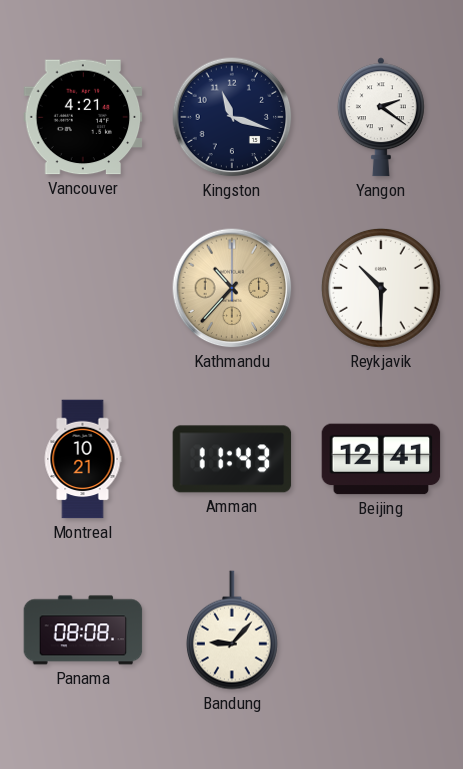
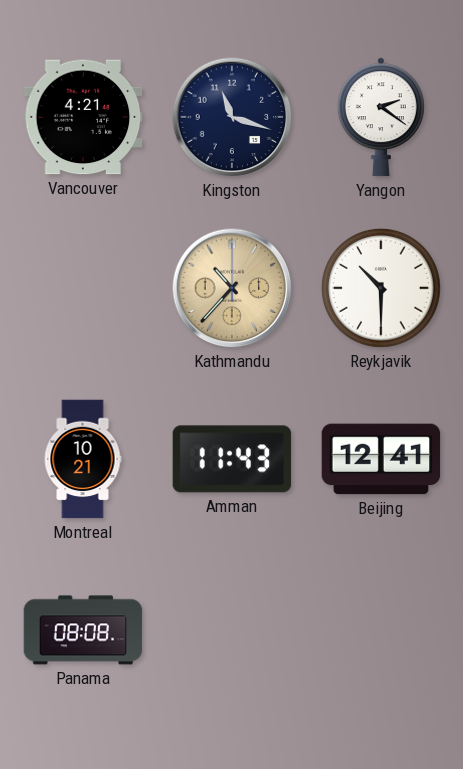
Bandung: 9:07 -> none (232, 630)
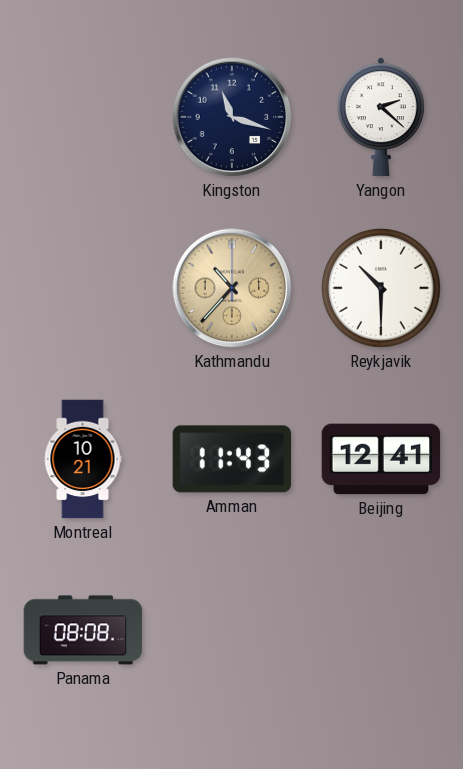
Vancouver: 4:21 -> none (83, 117)
Yangon: 2:21 -> 2:22 (381, 117)
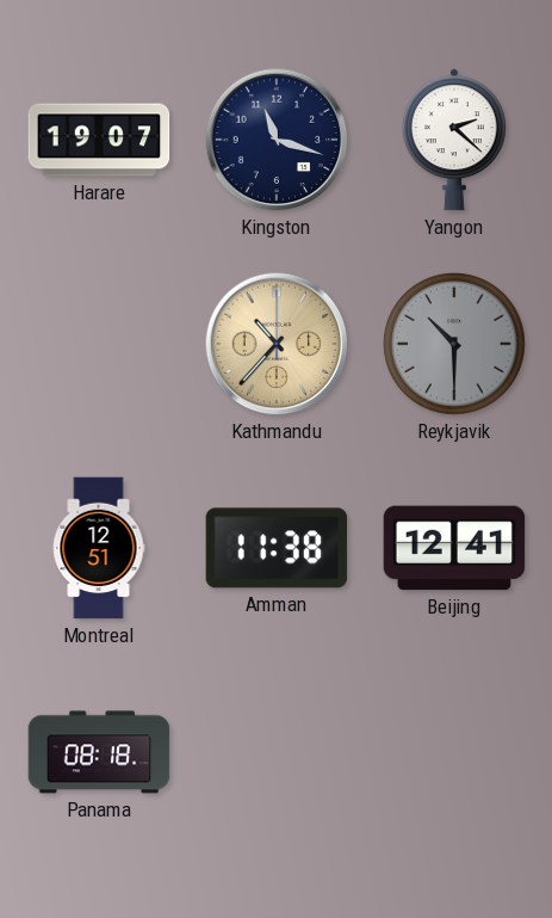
Harare: none -> 19:07 (99, 140)
Reykjavik dial: white -> grey (454, 344)
Montreal: 10:21 -> 12:51 (99, 548)
Amman: 11:43 -> 11:38 (277, 548)
Panama: 08:08 -> 08:18 (99, 752)
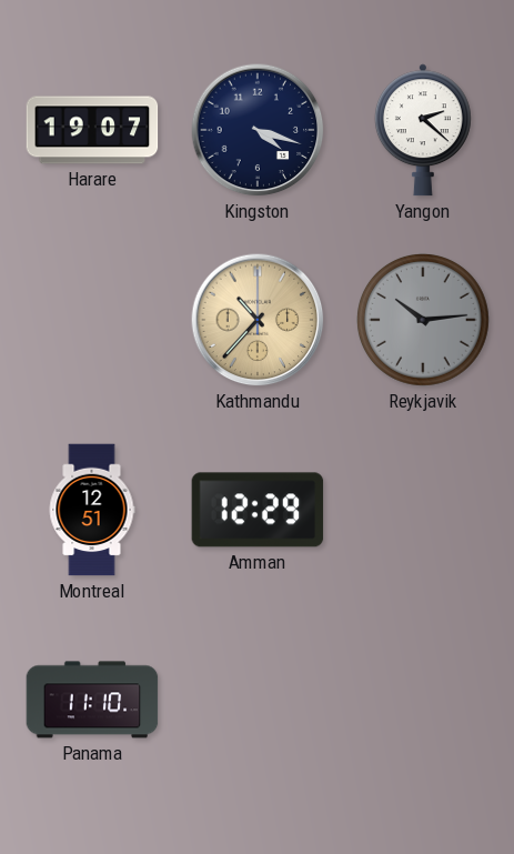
Kingston: 11:18 -> 4:18 (258, 130)
Reykjavik: 10:30 -> 10:14 (423, 320)
Amman: 11:38 -> 12:29 (258, 510)
Beijing: 12:41 -> none (454, 548)
Panama: 08:18 -> 11:10 (92, 700)
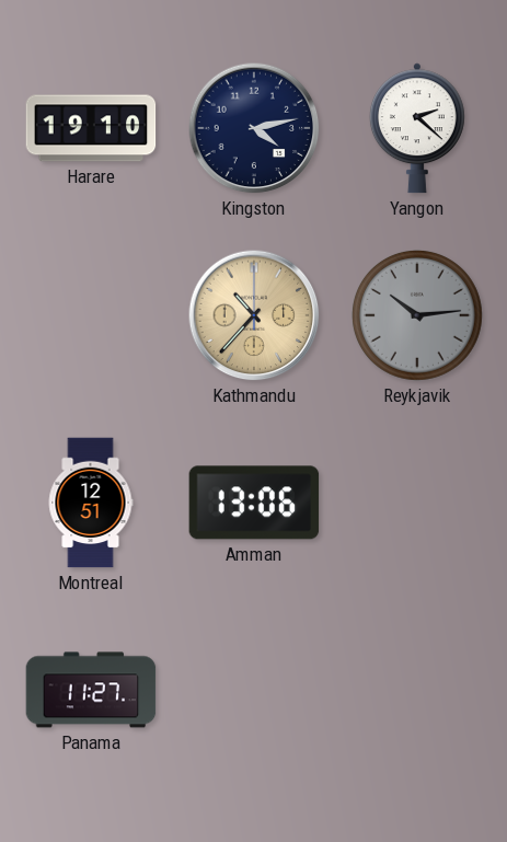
Harare: 19:07 -> 19:10 (91, 128)
Kingston: 4:18 -> 4:13 (254, 128)
Amman: 12:29 -> 13:06 (254, 503)
Panama: 11:10 -> 11:27 (91, 690)
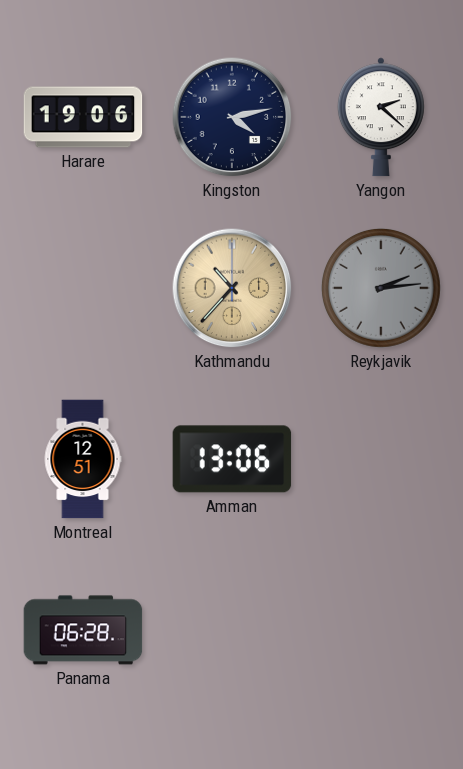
Harare: 19:10 -> 19:06 (83, 117)
Reykjavik: 10:14 -> 2:14 (381, 288)
Panama: 11:27 -> 06:28 (83, 630)
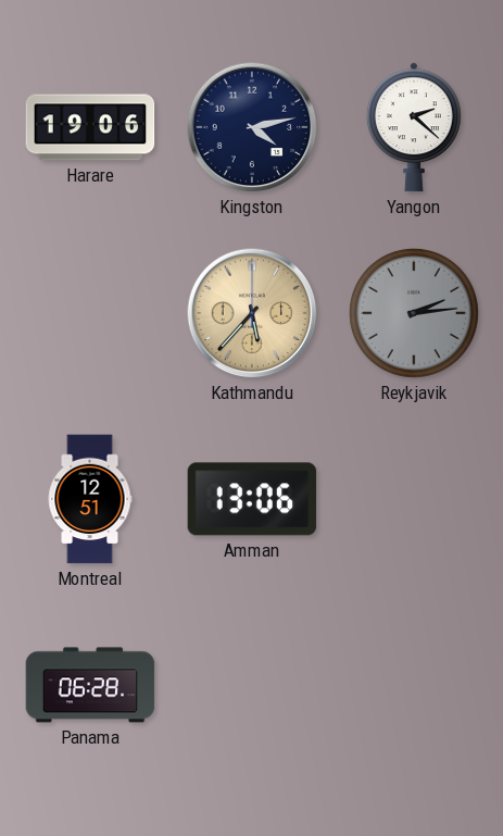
Kathmandu: 10:37 -> 5:37 (252, 313)
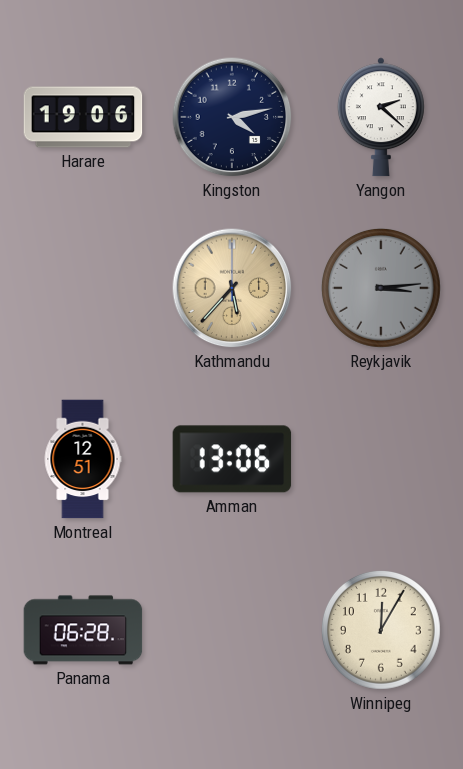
Reykjavik: 2:14 -> 3:14 (381, 288)
Winnipeg: none -> 12:05 (381, 630)
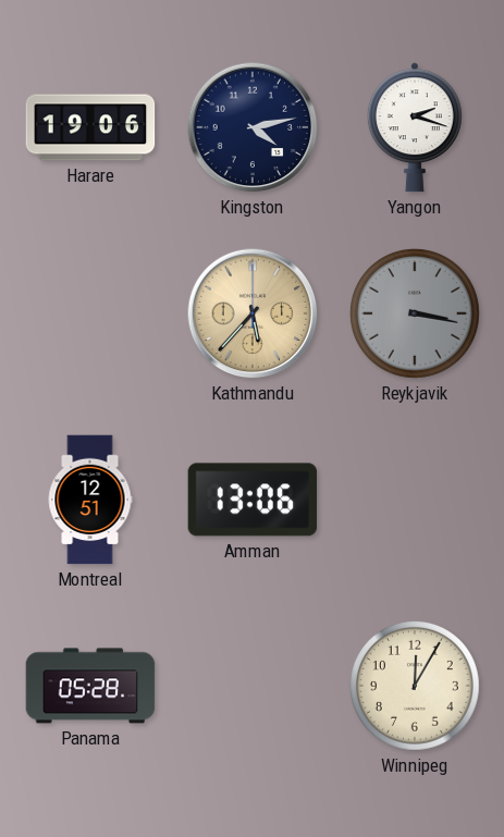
Yangon: 2:22 -> 2:18 (415, 127)
Reykjavik: 3:14 -> 3:17 (415, 313)
Panama: 06:28 -> 05:28 (90, 686)
